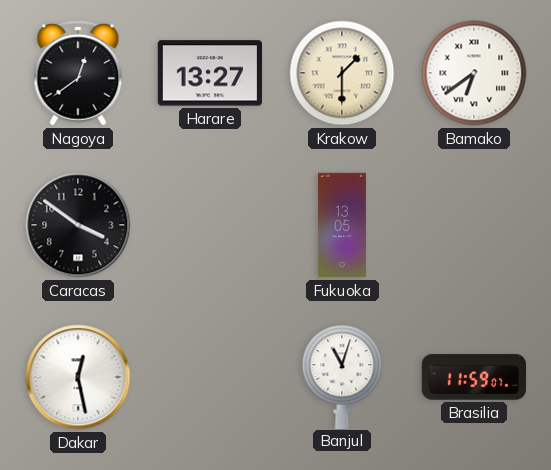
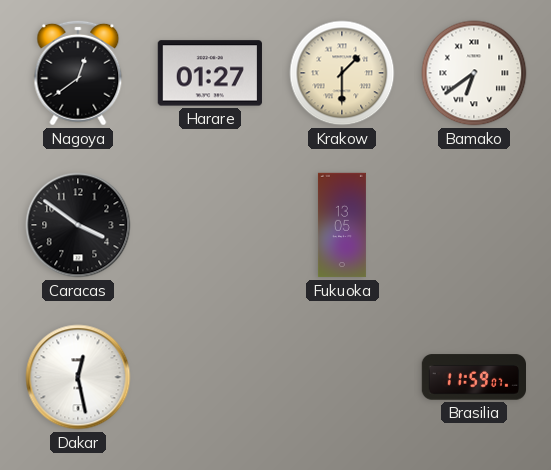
Harare: 13:27 -> 01:27 (210, 73)
Banjul: 11:03 -> none (342, 376)
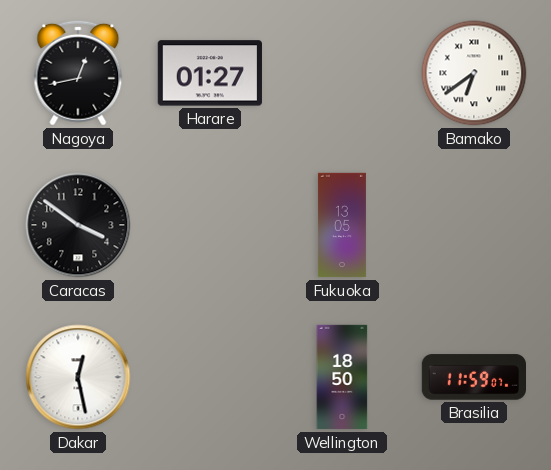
Nagoya: 12:39 -> 12:43 (78, 73)
Krakow: 1:30 -> none (342, 73)
Wellington: none -> 18:50 (342, 377)
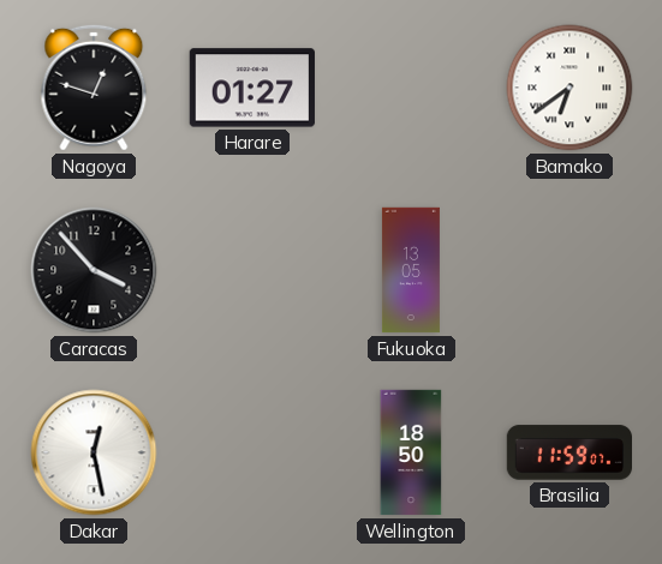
Nagoya: 12:43 -> 12:48 (94, 88)
Caracas: 3:51 -> 3:53 (94, 270)
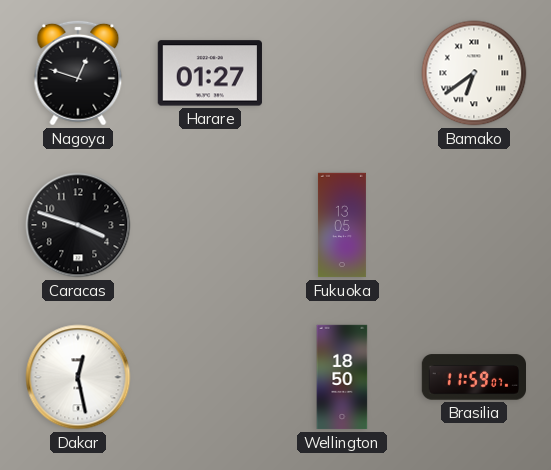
Caracas: 3:53 -> 3:48 (78, 225)
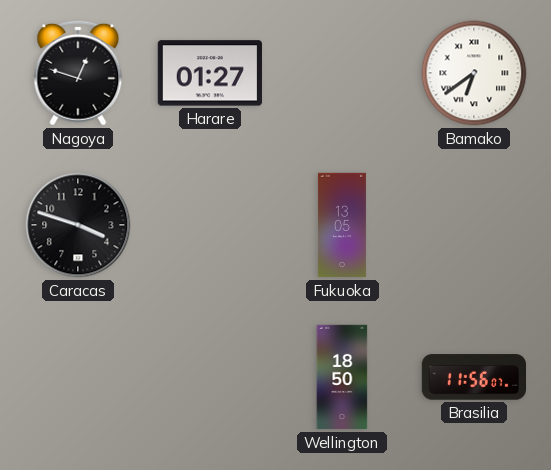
Dakar: 12:28 -> none (78, 377)
Brasilia: 11:59 -> 11:56 (473, 377)
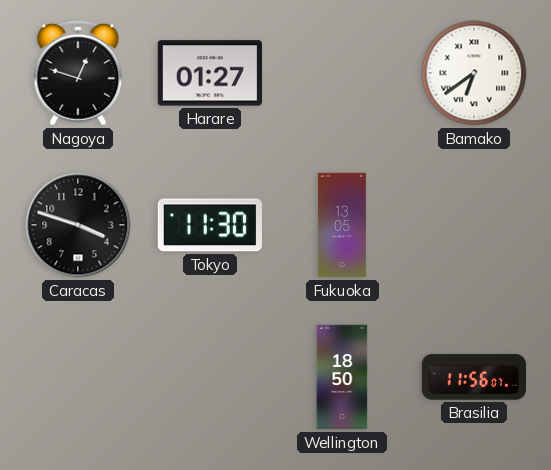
Tokyo: none -> 11:30 (210, 225)
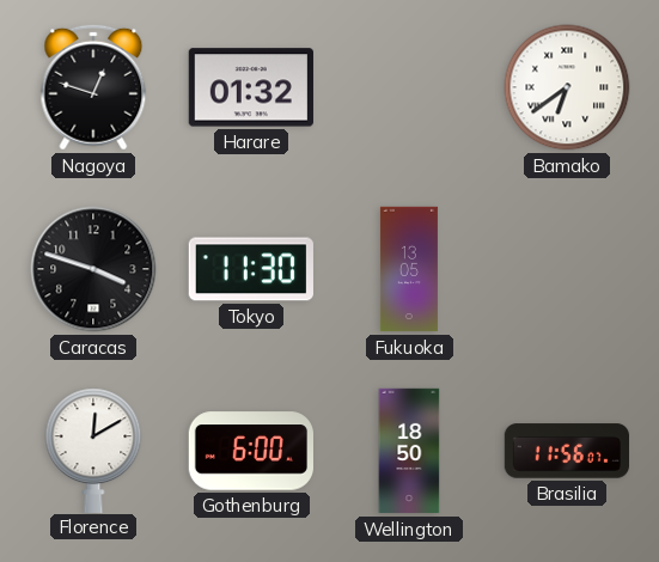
Harare: 01:27 -> 01:32 (251, 87)
Florence: none -> 12:10 (93, 450)
Gothenburg: none -> 6:00 (250, 451)
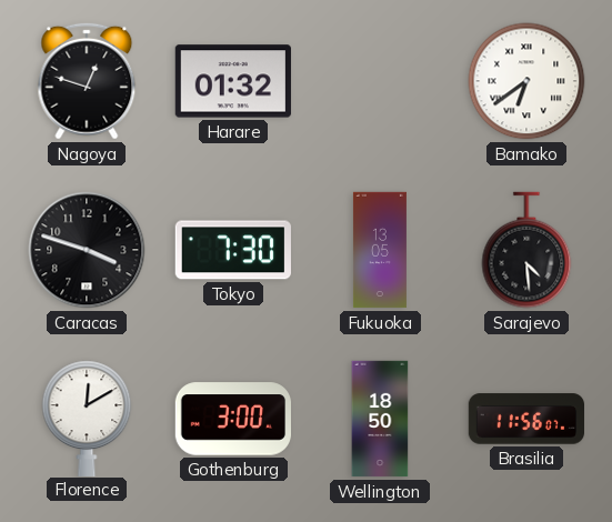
Tokyo: 11:30 -> 7:30 (233, 250)
Sarajevo: none -> 4:29 (526, 250)
Gothenburg: 6:00 -> 3:00 (232, 419)
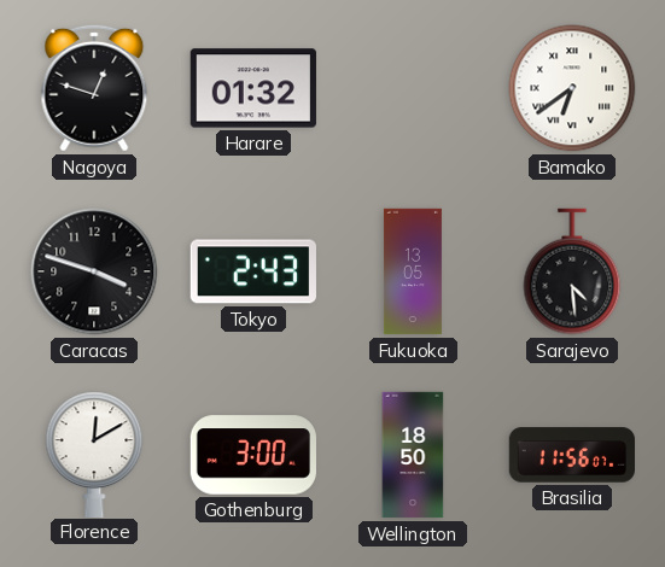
Tokyo: 7:30 -> 2:43 (253, 271)
